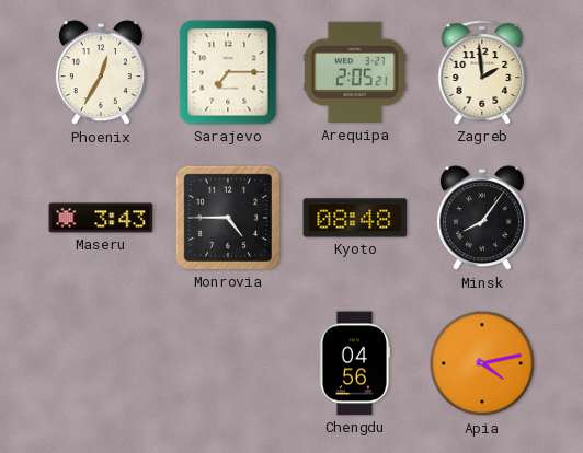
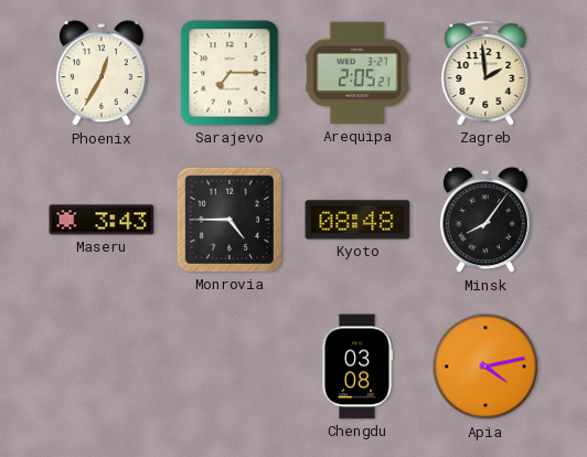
Chengdu: 04:56 -> 03:08 (357, 366)
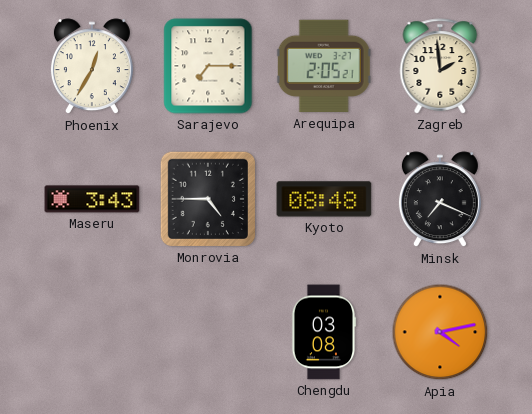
Minsk: 8:06 -> 7:19 (440, 200)
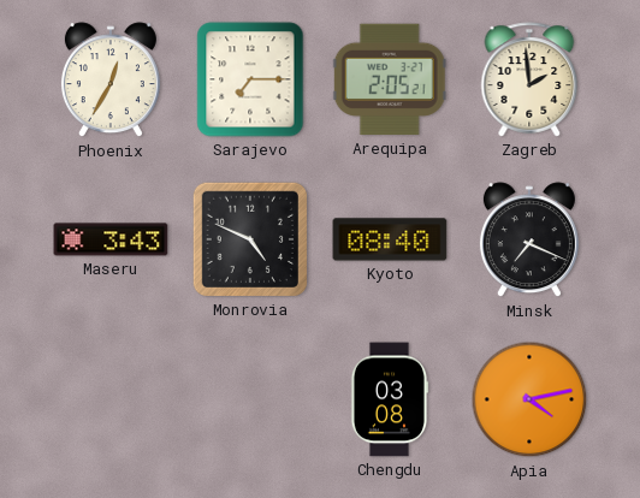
Monrovia: 4:45 -> 4:49 (250, 239)
Kyoto: 08:48 -> 08:40 (390, 239)
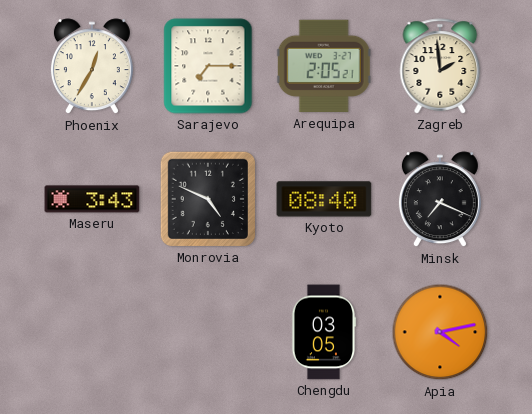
Chengdu: 03:08 -> 03:05 (324, 332)
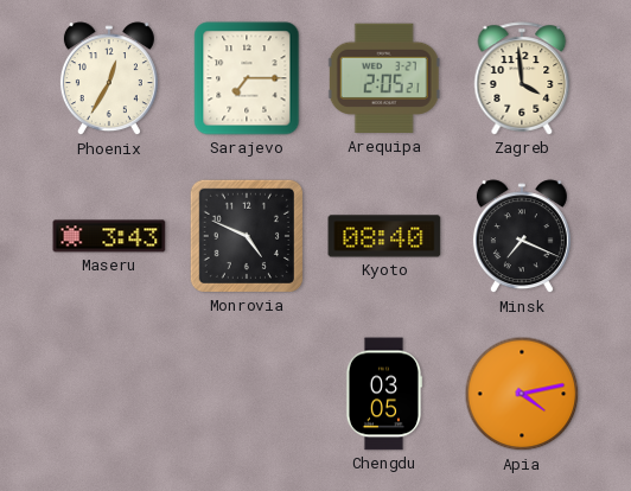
Zagreb: 1:59 -> 3:59 (522, 78)
